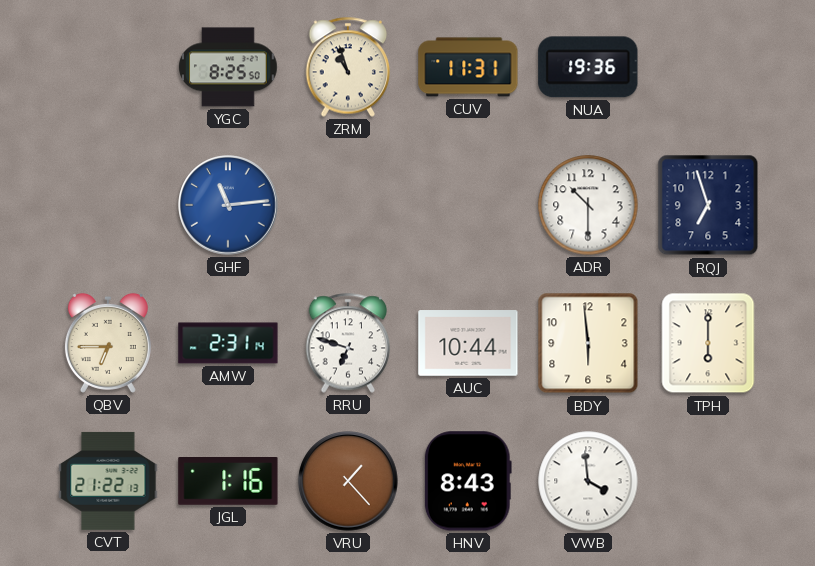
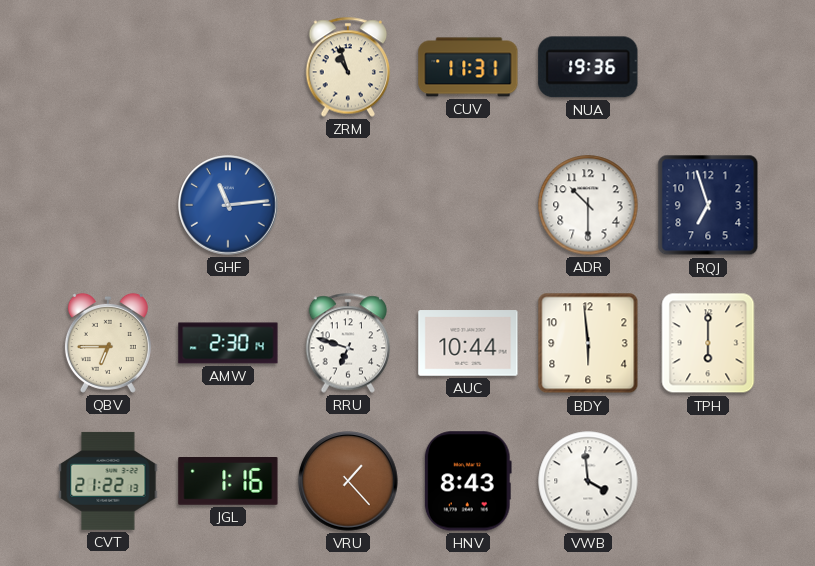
YGC: 8:25 -> none (228, 67)
AMW: 2:31 -> 2:30 (228, 343)
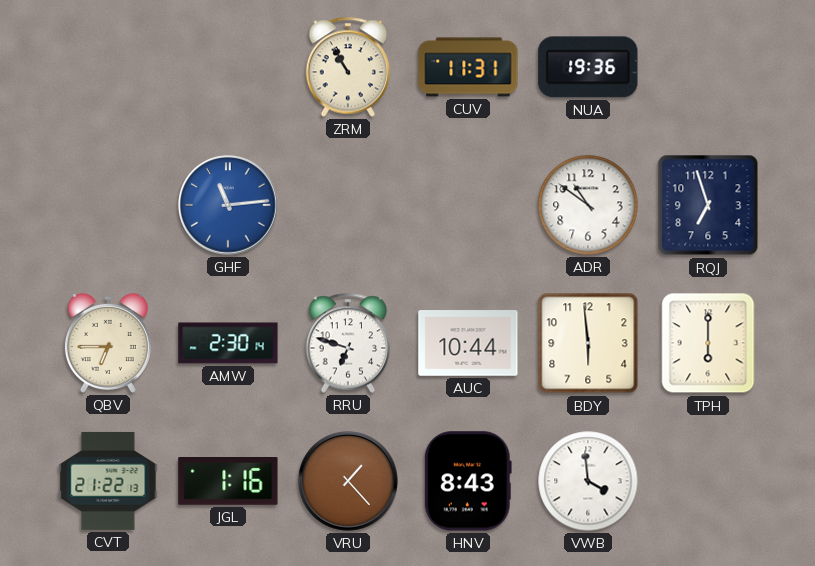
ZRM: 10:57 -> 10:55 (348, 67)
ADR: 10:30 -> 10:51 (588, 205)
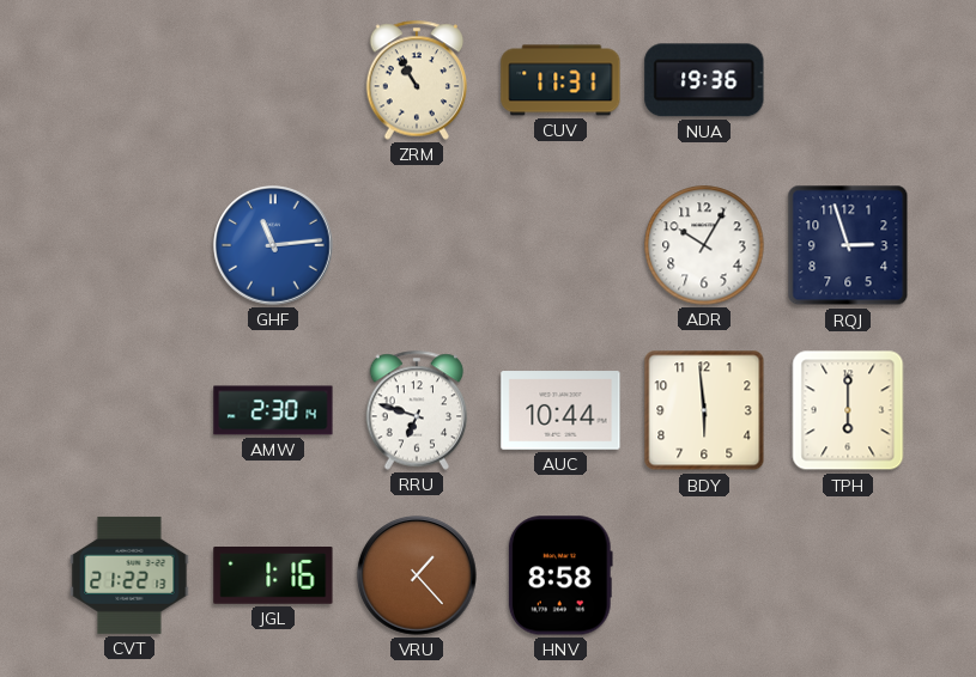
ADR: 10:51 -> 10:05 (704, 245)
RQJ: 6:57 -> 2:57 (848, 245)
QBV: 6:45 -> none (108, 343)
HNV: 8:43 -> 8:58 (560, 575)
VWB: 3:59 -> none (588, 481)
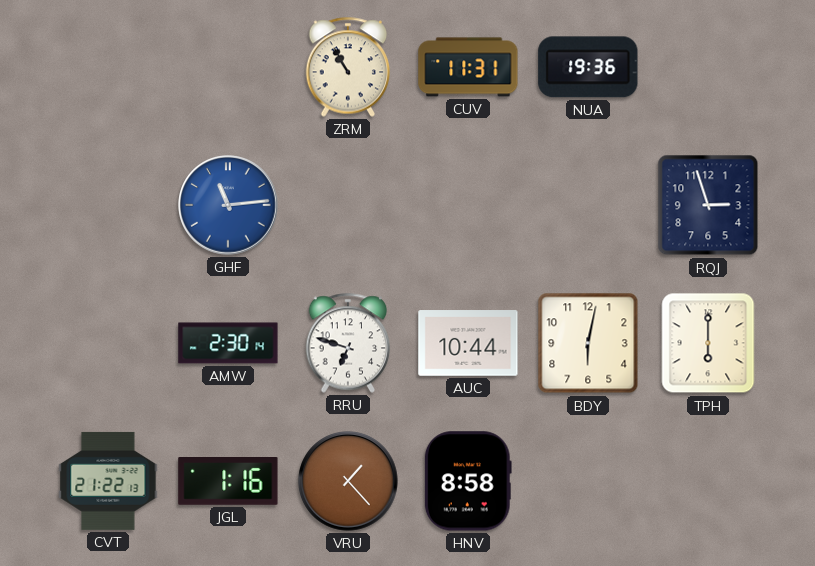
ADR: 10:05 -> none (704, 245)
BDY: 5:59 -> 6:02 (588, 343)
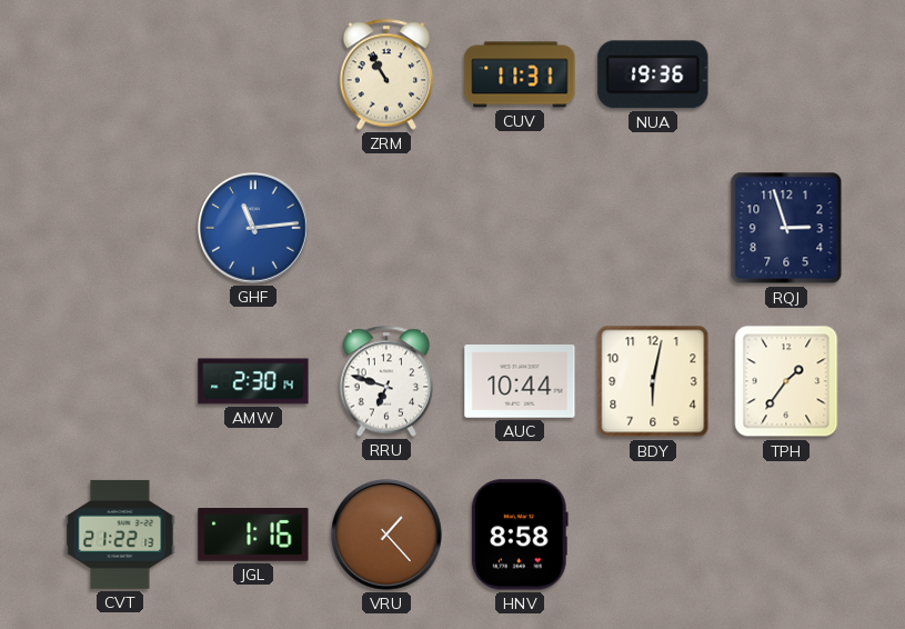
TPH: 6:00 -> 1:36 (786, 381)
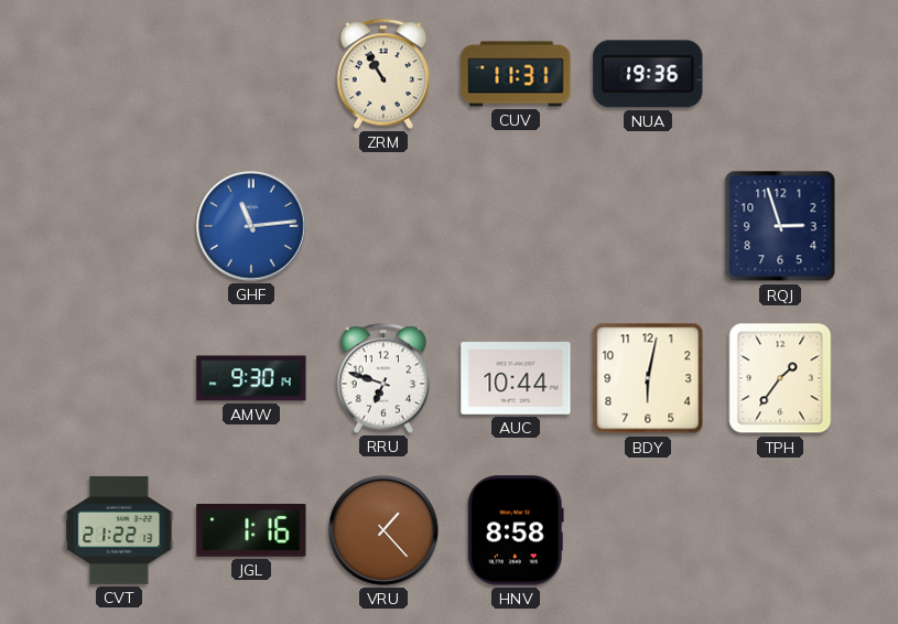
AMW: 2:30 -> 9:30 (251, 378)
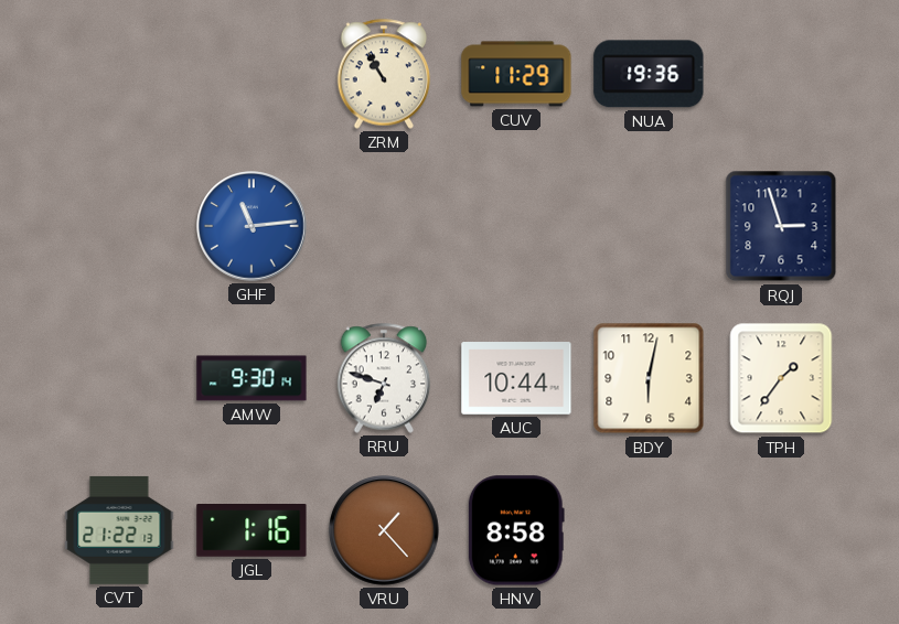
CUV: 11:31 -> 11:29 (516, 74)
